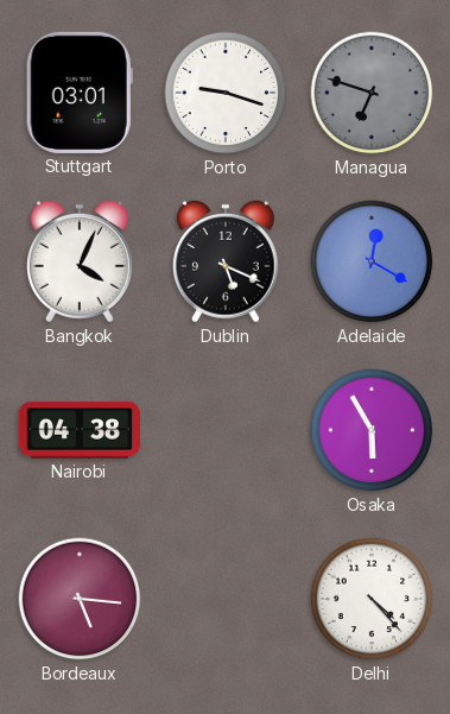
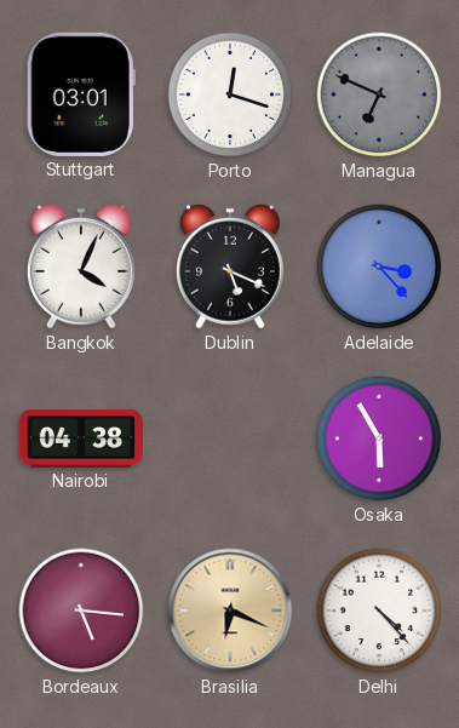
Porto: 9:18 -> 12:18 (230, 94)
Managua: 6:48 -> 6:49 (379, 94)
Adelaide: 12:20 -> 3:23 (379, 266)
Brasilia: none -> 6:19 (230, 611)
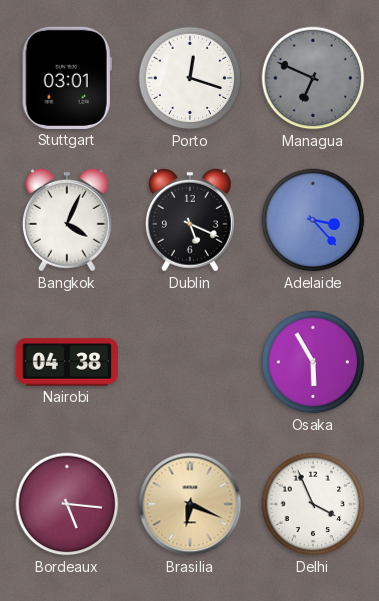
Delhi: 4:23 -> 3:56 (313, 504)
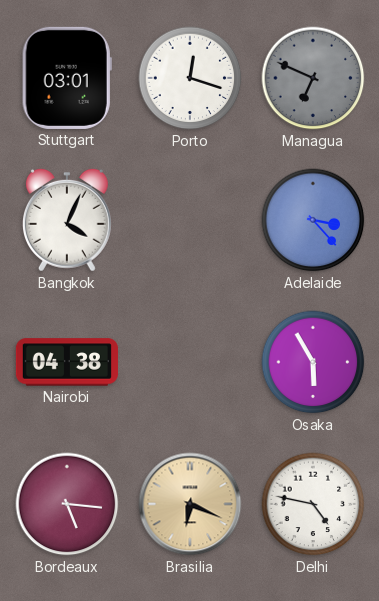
Dublin: 5:19 -> none (190, 220)
Delhi: 3:56 -> 4:47 (313, 504)
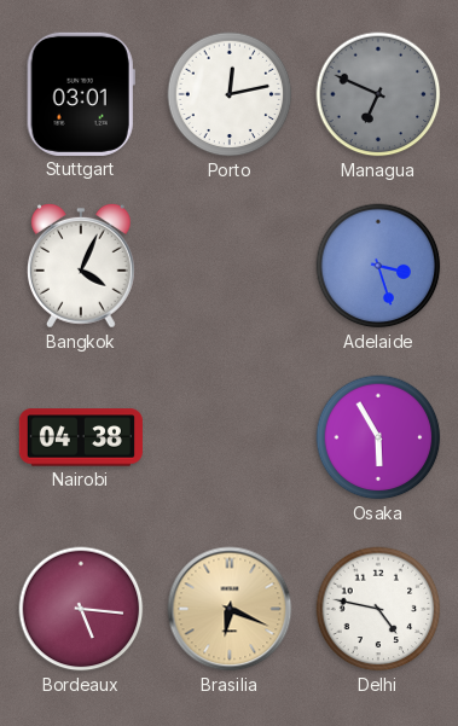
Porto: 12:18 -> 12:13 (230, 94)
Adelaide: 3:23 -> 3:27 (378, 266)
